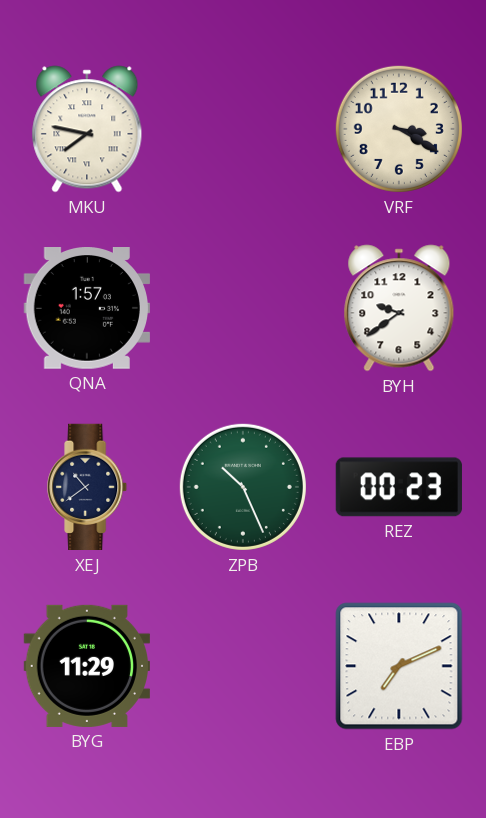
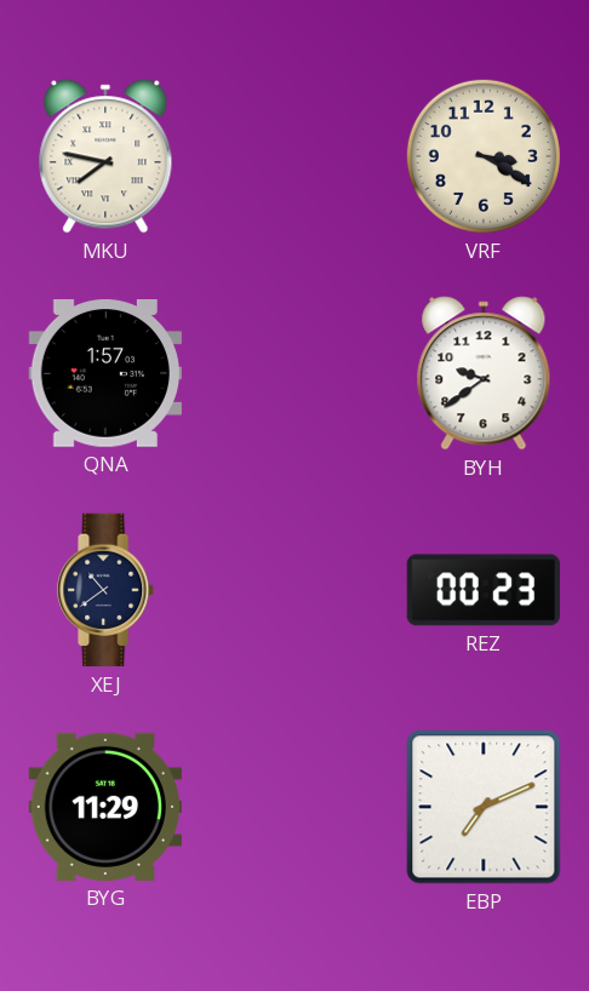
ZPB: 10:26 -> none (243, 487)
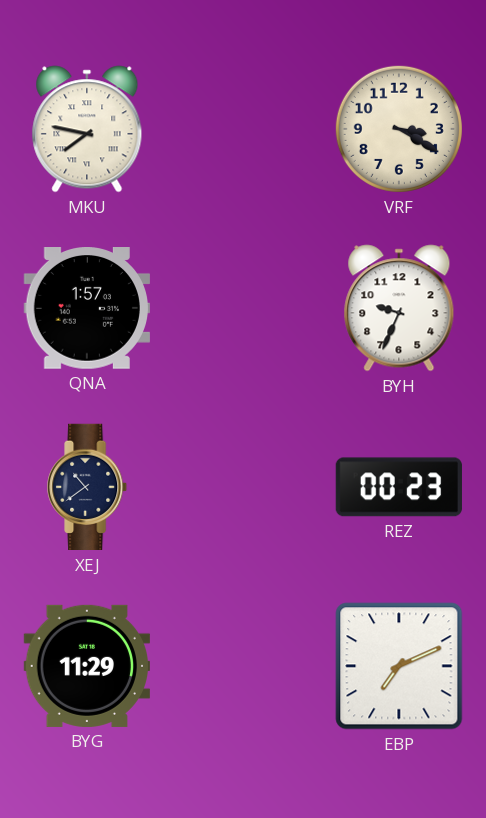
BYH: 9:39 -> 9:34 (399, 308)
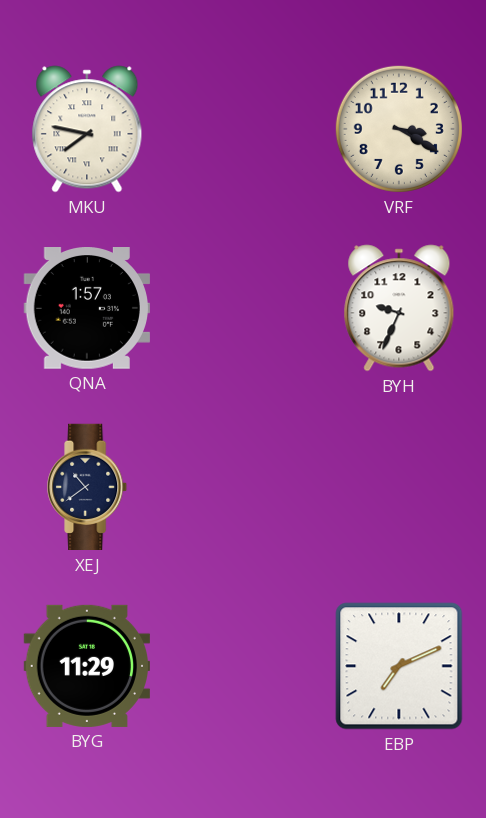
REZ: 00:23 -> none (399, 487)
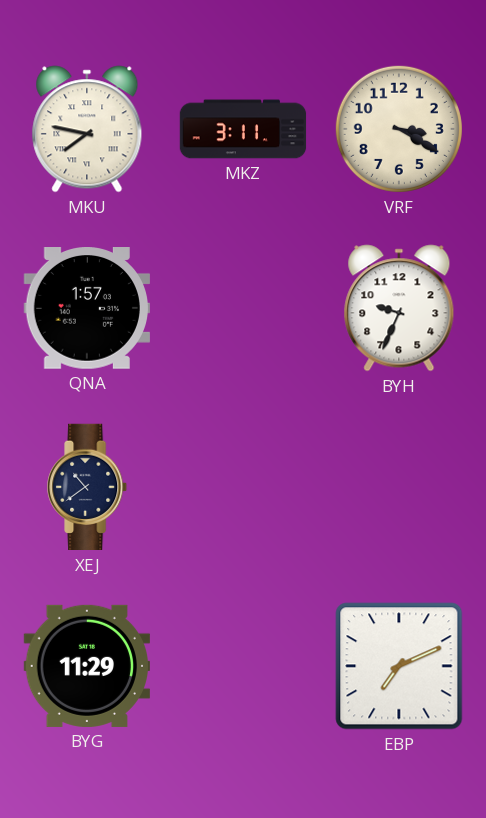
MKZ: none -> 3:11 (243, 129)
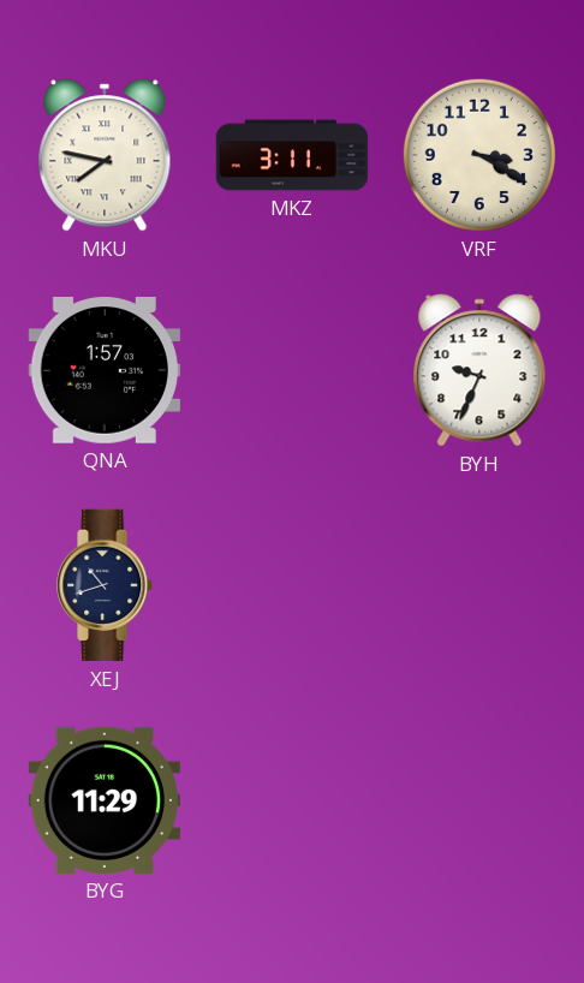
XEJ: 10:39 -> 10:42 (106, 585)
EBP: 7:11 -> none (399, 666)
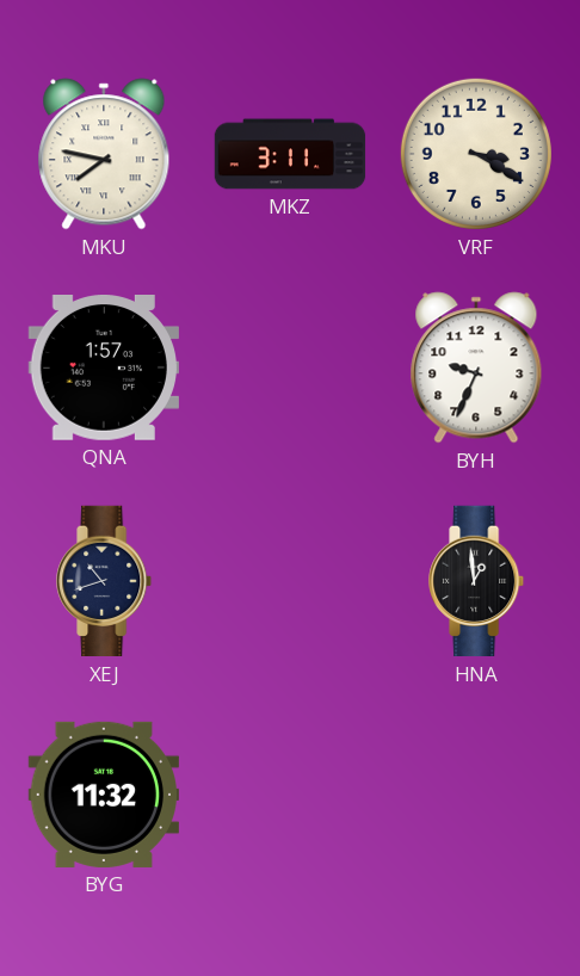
HNA: none -> 12:59 (477, 581)
BYG: 11:29 -> 11:32 (103, 795)
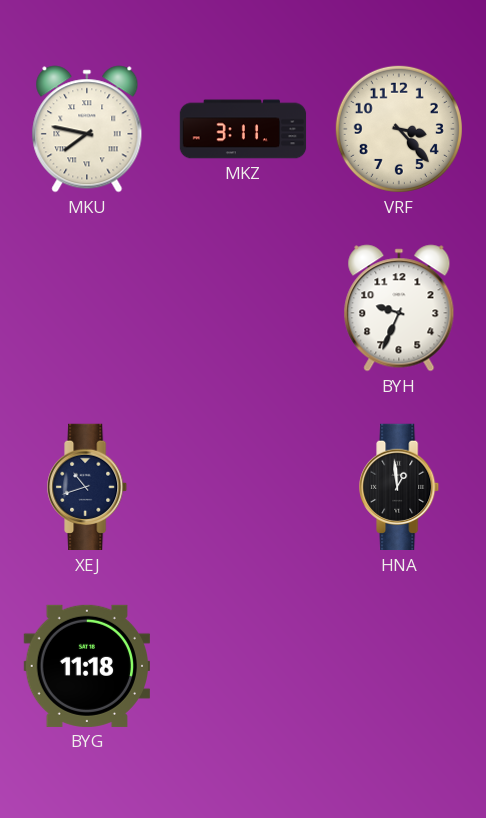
VRF: 3:20 -> 3:23 (399, 129)
QNA: 1:57 -> none (103, 369)
BYG: 11:32 -> 11:18 (86, 666)
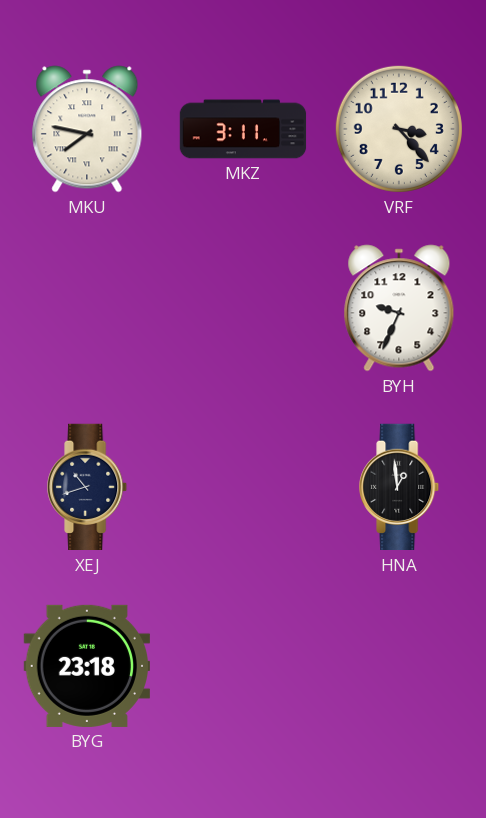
BYG: 11:18 -> 23:18 (86, 666)
